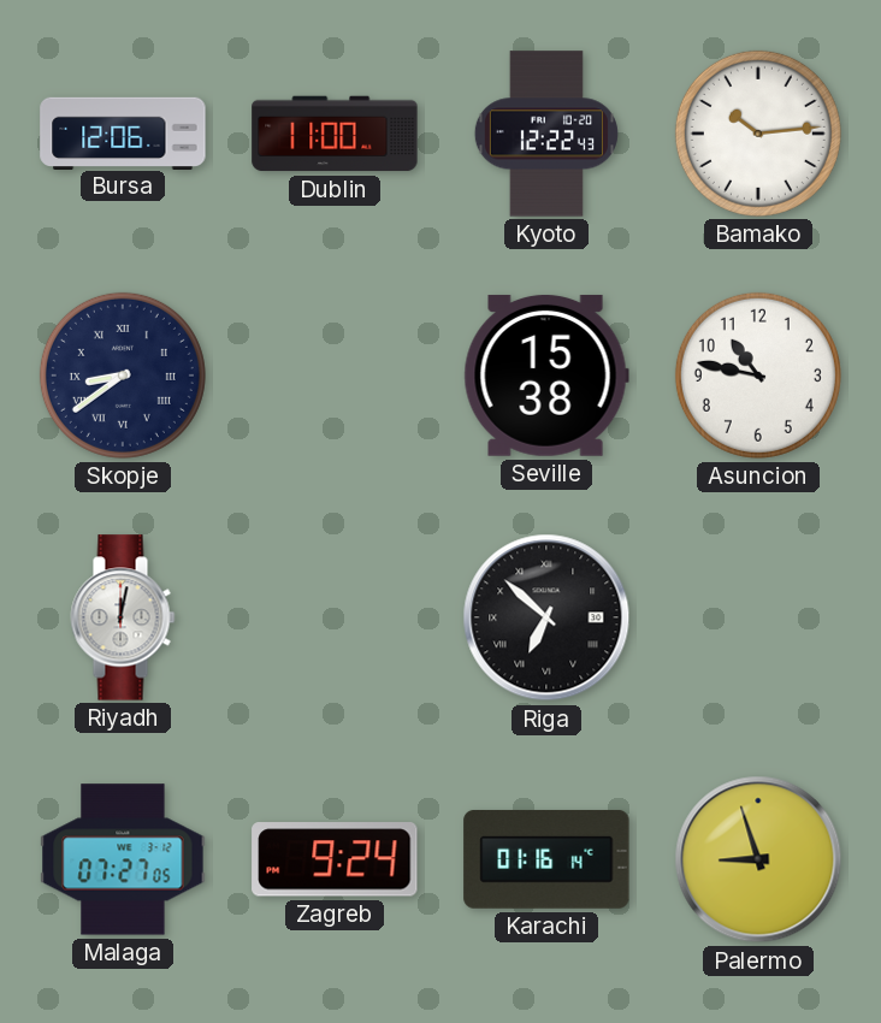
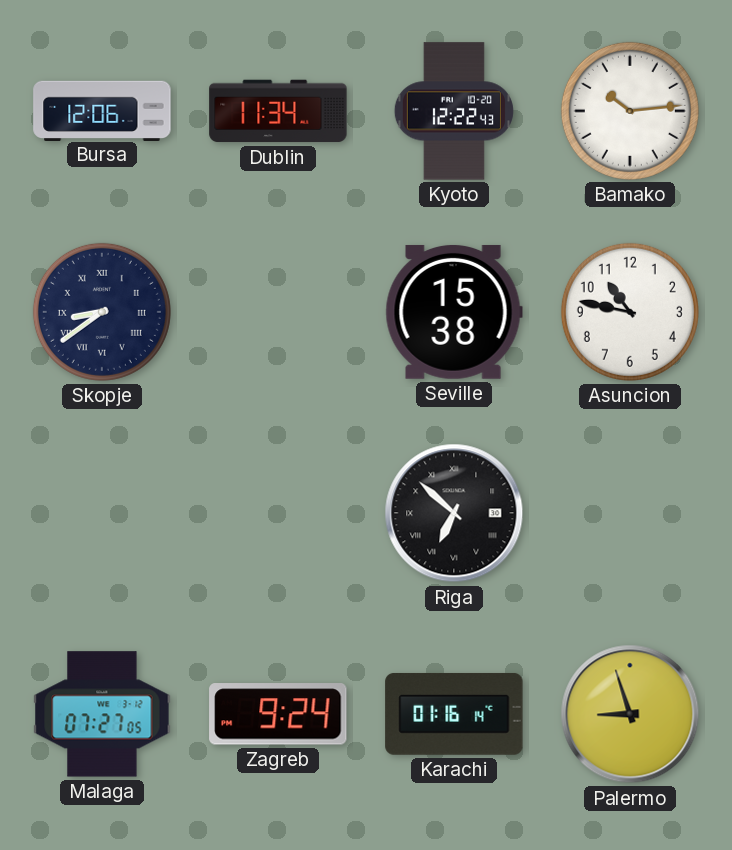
Dublin: 11:00 -> 11:34 (278, 111)
Riyadh: 12:02 -> none (123, 617)
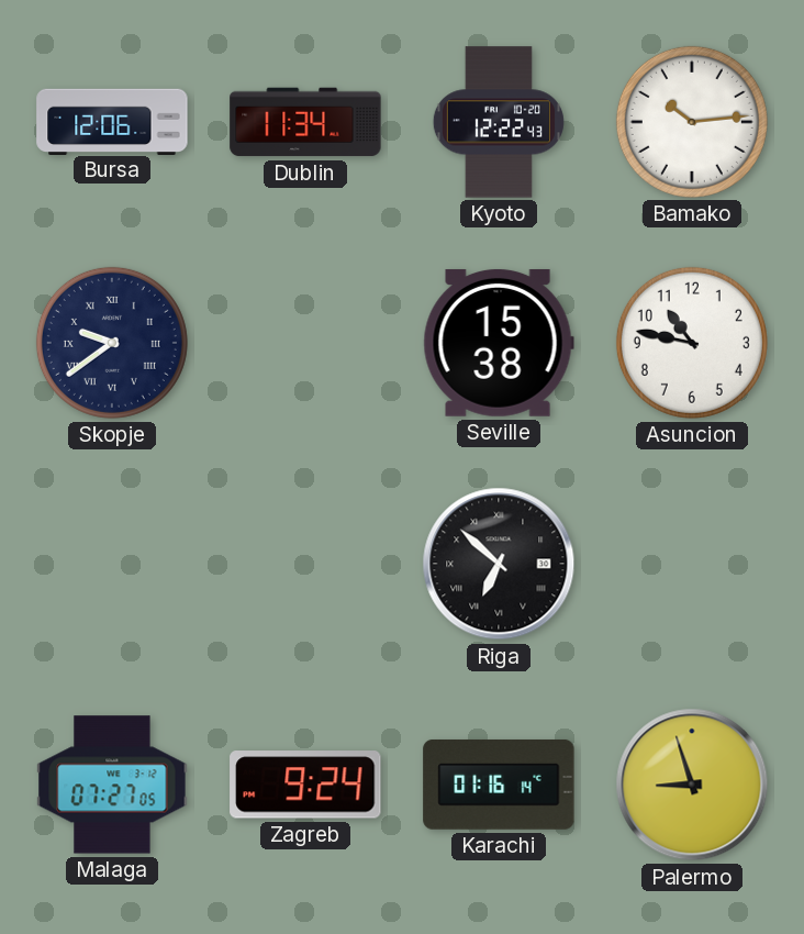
Skopje: 8:39 -> 9:39 (112, 343)
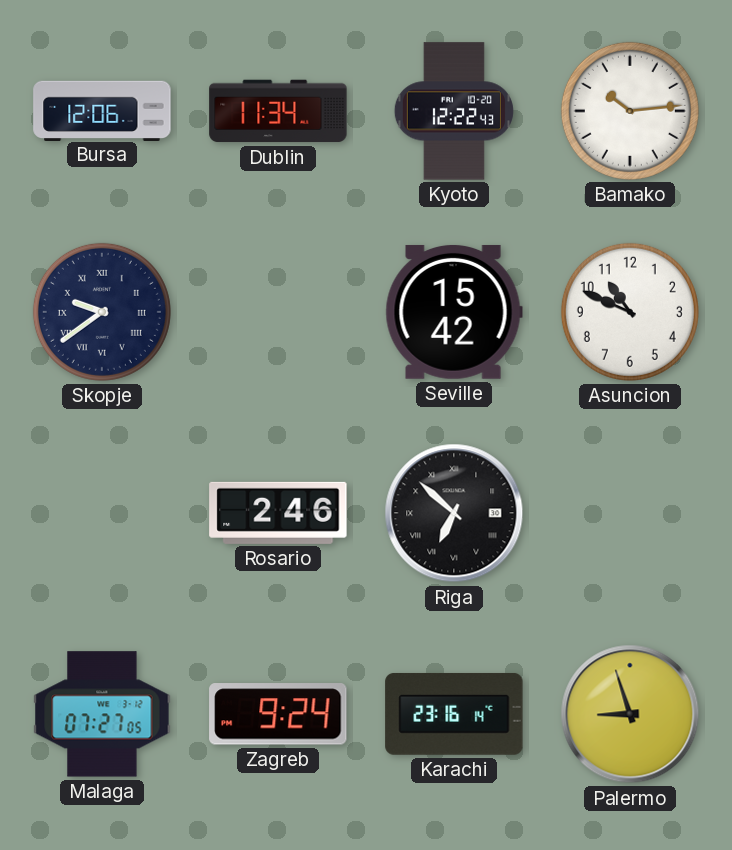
Seville: 15:38 -> 15:42 (454, 312)
Asuncion: 10:47 -> 10:49 (630, 312)
Rosario: none -> 2:46 (278, 513)
Karachi: 01:16 -> 23:16 (454, 714)
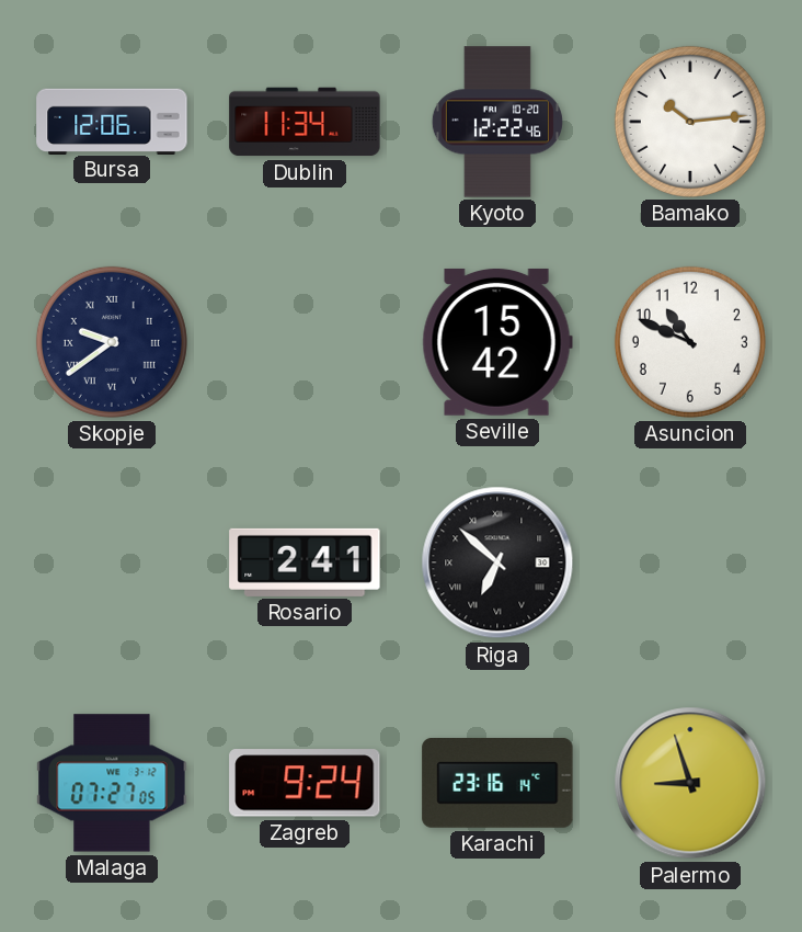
Kyoto: 12:22:43 -> 12:22:46 (497, 122)
Rosario: 2:46 -> 2:41 (305, 562)
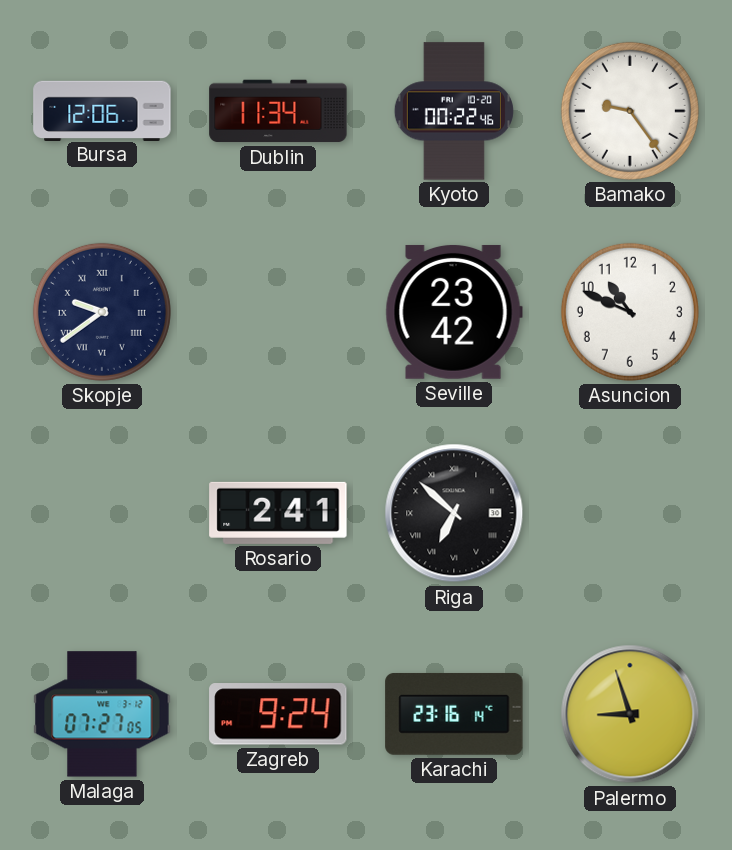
Kyoto: 12:22 -> 00:22 (454, 111)
Bamako: 10:14 -> 9:24 (630, 111)
Seville: 15:42 -> 23:42 (454, 312)
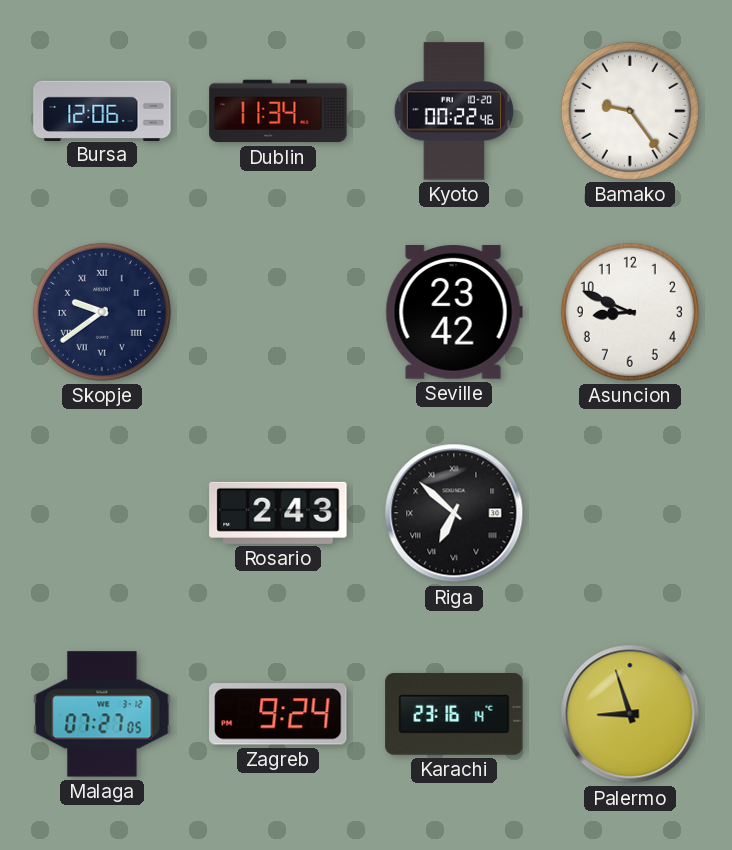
Asuncion: 10:49 -> 8:49 (630, 312)
Rosario: 2:41 -> 2:43 (278, 513)
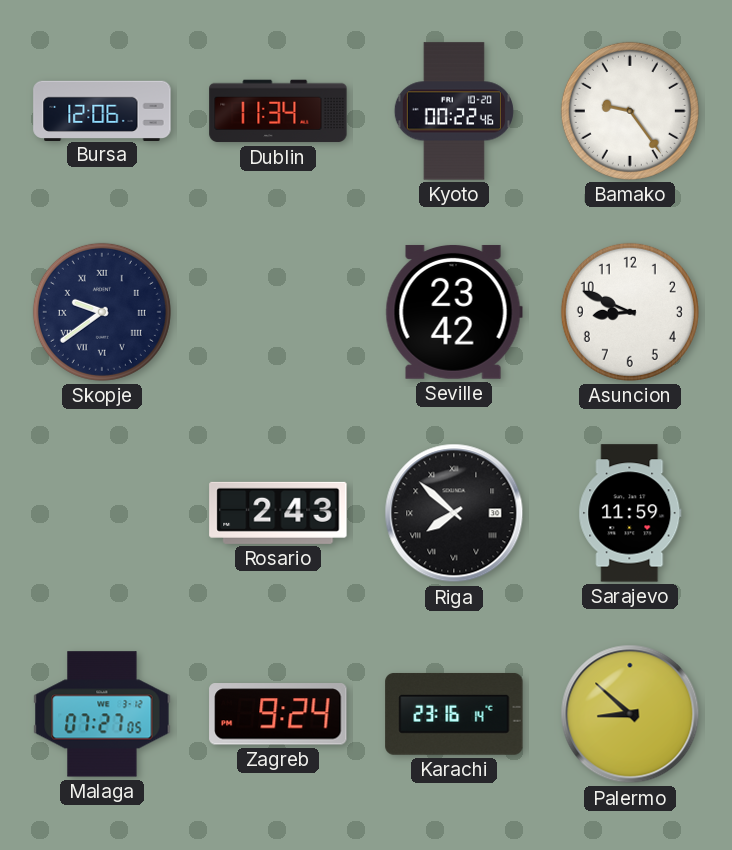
Riga: 6:52 -> 7:52 (454, 513)
Sarajevo: none -> 11:59 (630, 513)
Palermo: 8:57 -> 8:52 (630, 714)
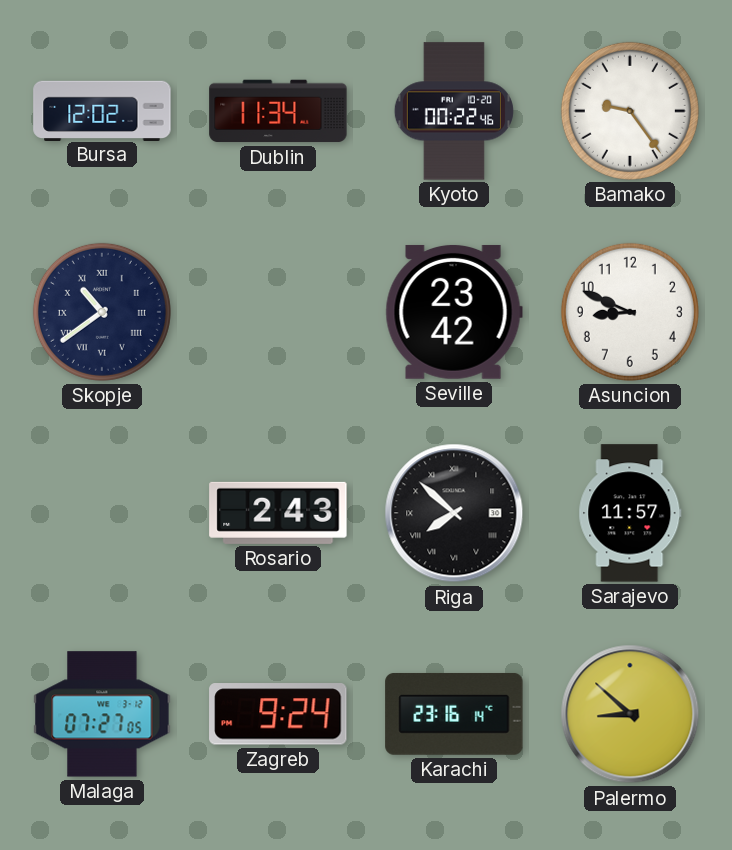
Bursa: 12:06 -> 12:02 (102, 110)
Skopje: 9:39 -> 10:39 (102, 312)
Sarajevo: 11:59 -> 11:57 (630, 513)
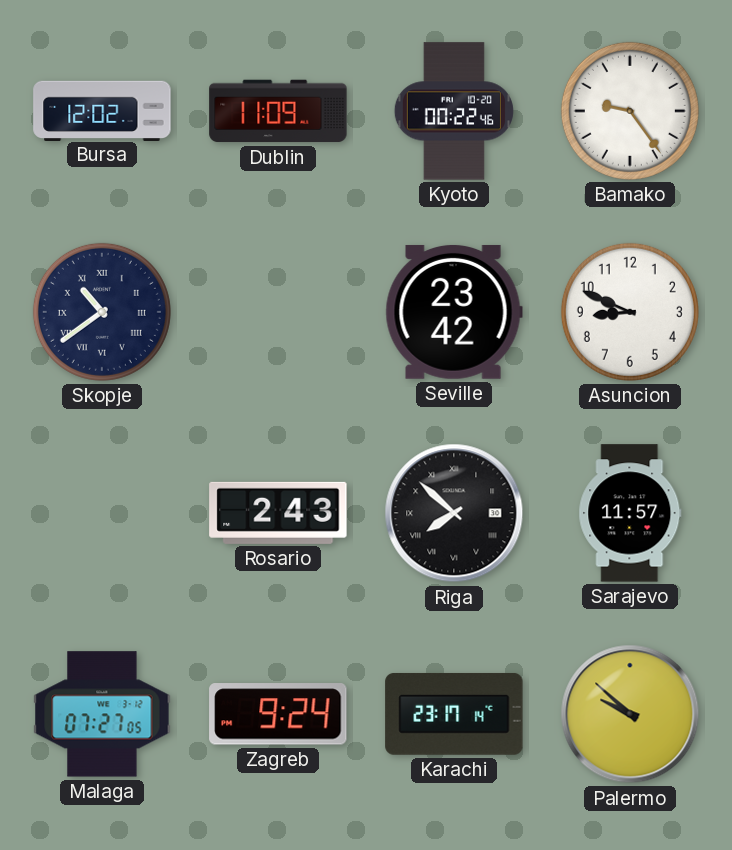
Dublin: 11:34 -> 11:09 (278, 111)
Karachi: 23:16 -> 23:17 (454, 714)
Palermo: 8:52 -> 9:52 (630, 714)
